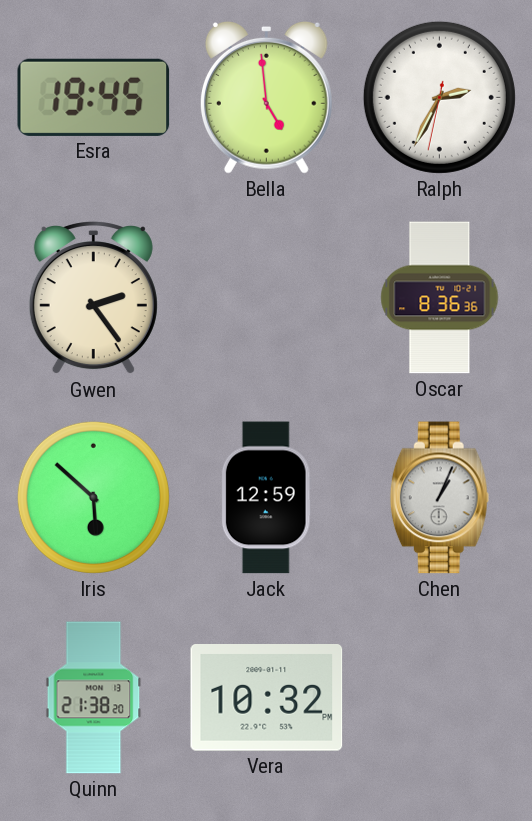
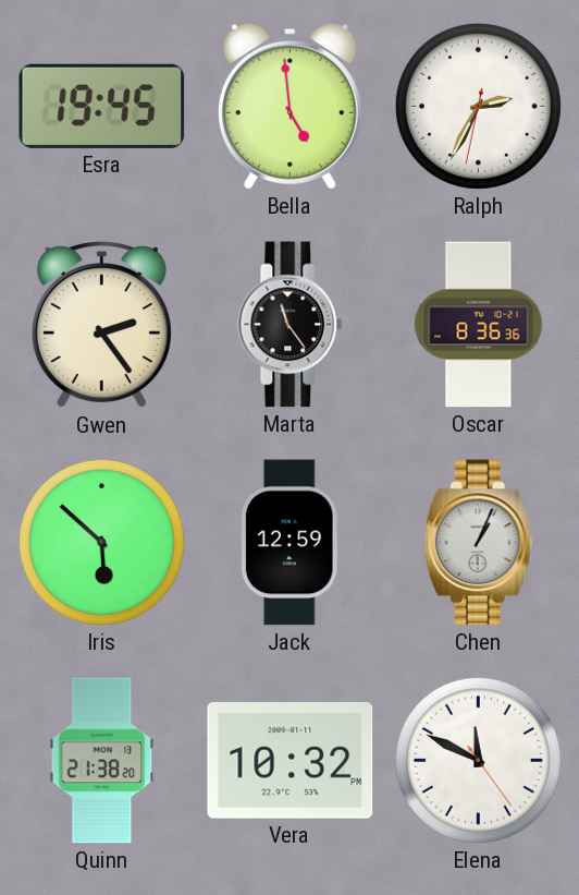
Marta: none -> 11:24 (291, 325)
Elena: none -> 11:49 (478, 760)
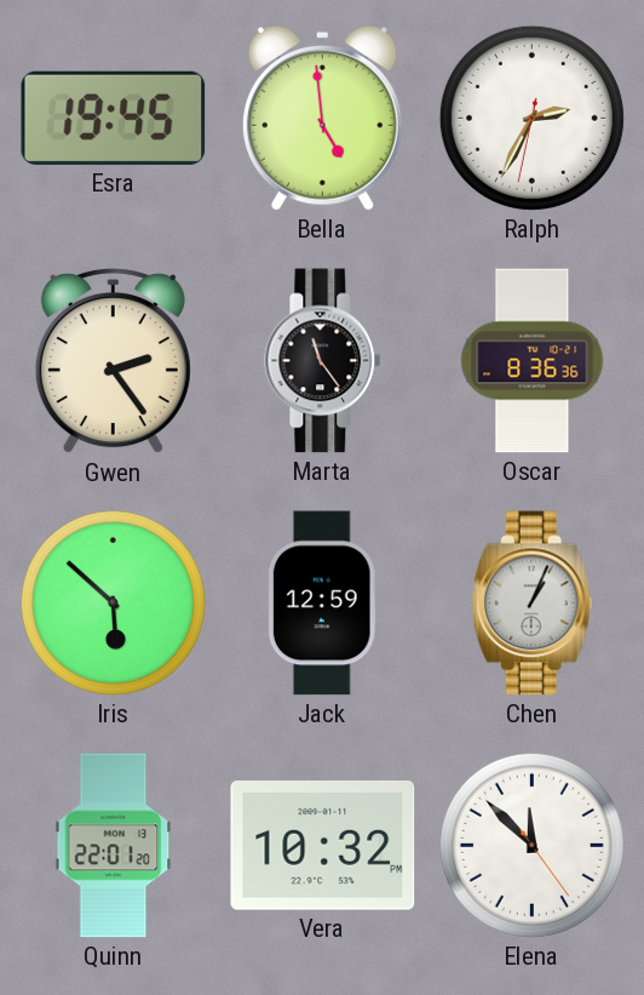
Quinn: 21:38 -> 22:01 (114, 846)
Elena: 11:49 -> 11:52 (531, 845)
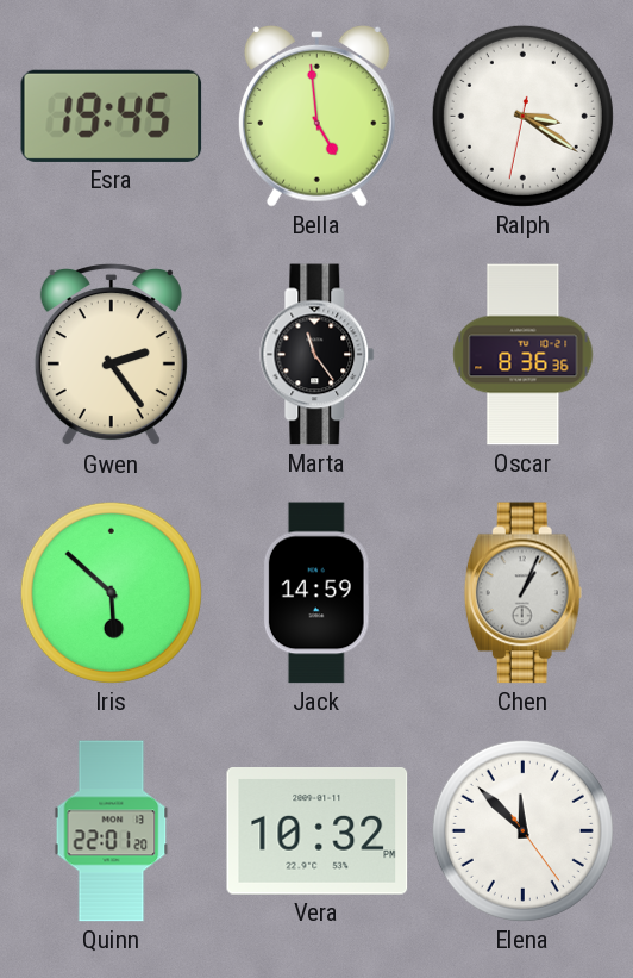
Ralph: 2:34 -> 3:20 (522, 116)
Jack: 12:59 -> 14:59 (316, 593)
